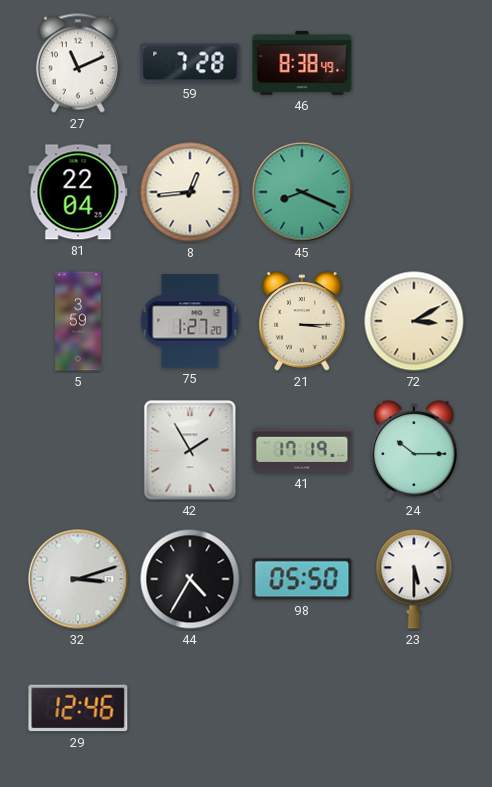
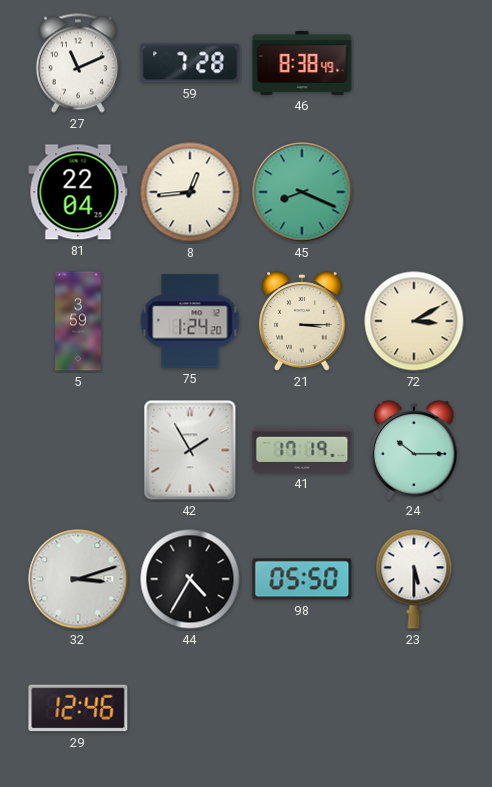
75: 1:27 -> 1:24 (190, 321)
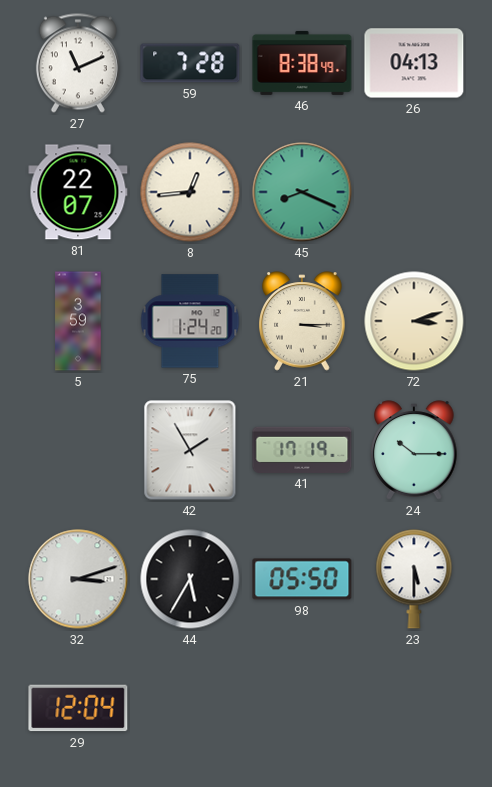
26: none -> 04:13 (414, 63)
81: 22:04 -> 22:07 (78, 192)
72: 3:10 -> 3:12 (414, 321)
44: 4:35 -> 5:35 (190, 579)
29: 12:46 -> 12:04 (78, 708)
